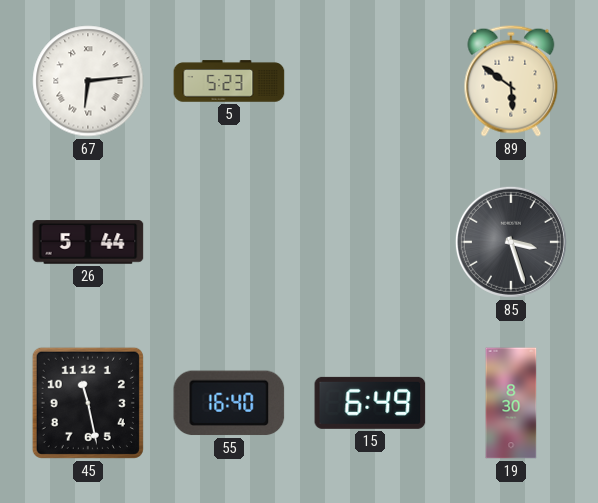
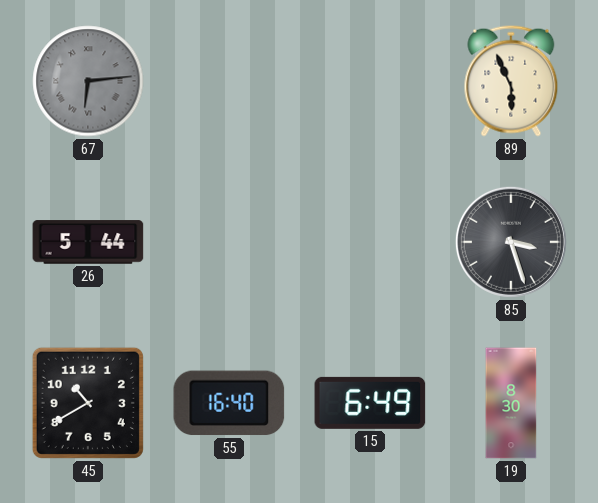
67 dial: white -> grey (88, 81)
5: 5:23 -> none (229, 81)
89: 5:51 -> 5:56 (511, 81)
45: 11:28 -> 10:40 (88, 403)
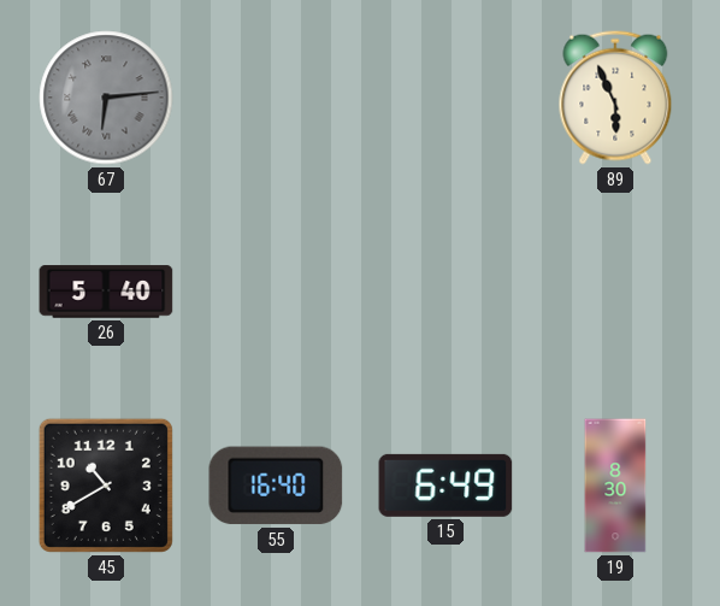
26: 5:44 -> 5:40 (106, 292)
85: 3:27 -> none (511, 242)
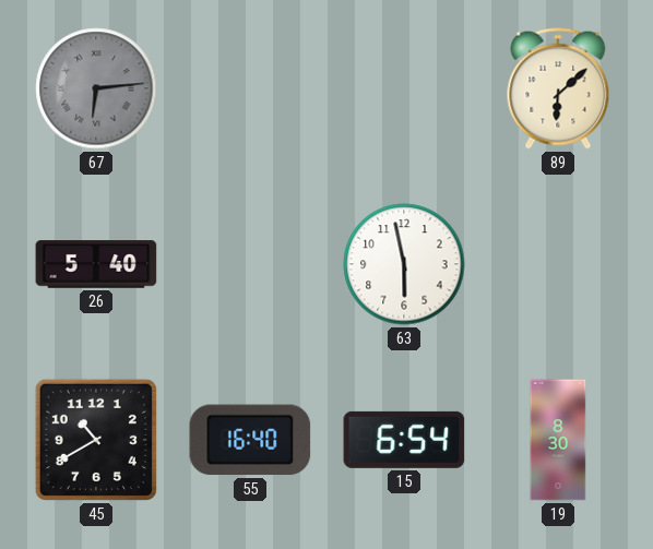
89: 5:56 -> 6:08 (558, 88)
63: none -> 5:58 (404, 264)
15: 6:49 -> 6:54 (404, 440)
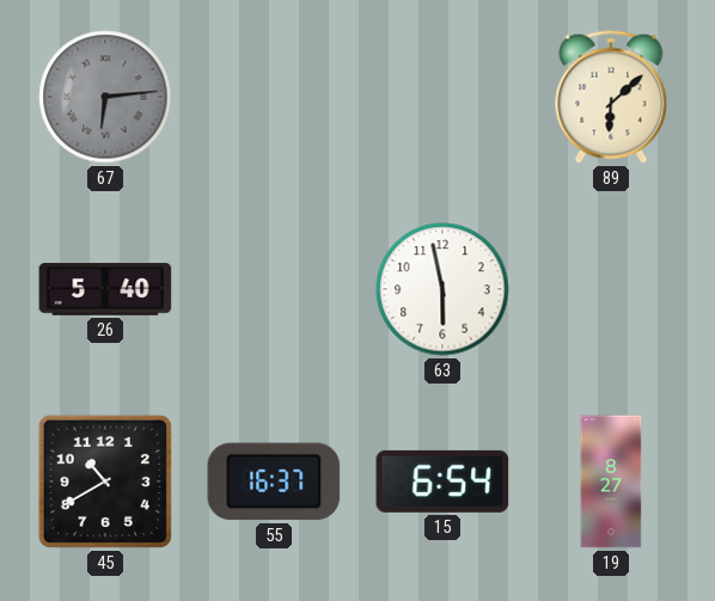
55: 16:40 -> 16:37 (274, 482)
19: 8:30 -> 8:27 (611, 482)
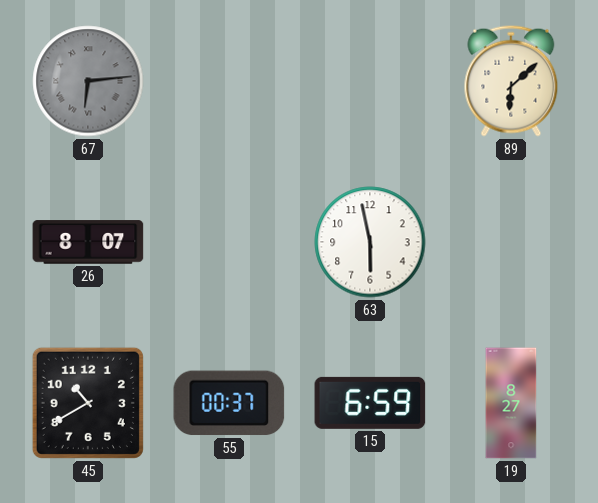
26: 5:40 -> 8:07 (88, 242)
55: 16:37 -> 00:37 (229, 403)
15: 6:54 -> 6:59 (370, 403)
